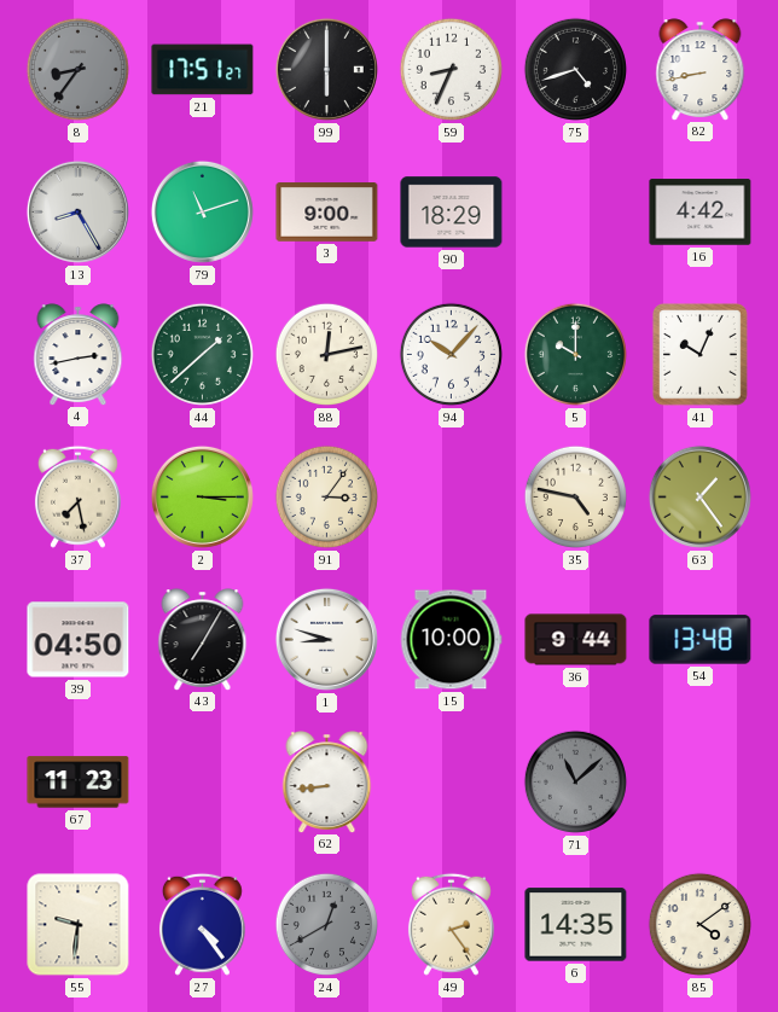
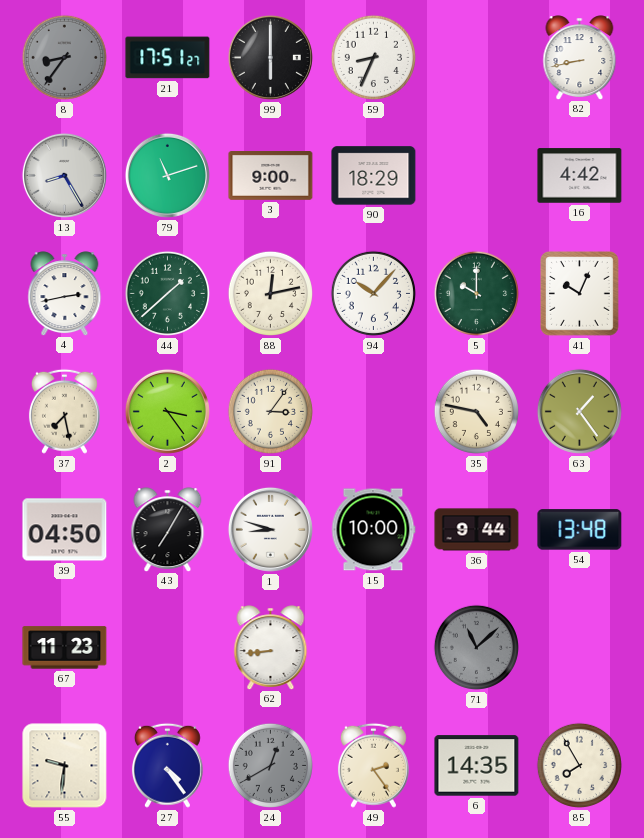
75: 4:42 -> none (575, 69)
2: 3:15 -> 3:24 (167, 411)
85: 4:09 -> 7:55 (579, 765)
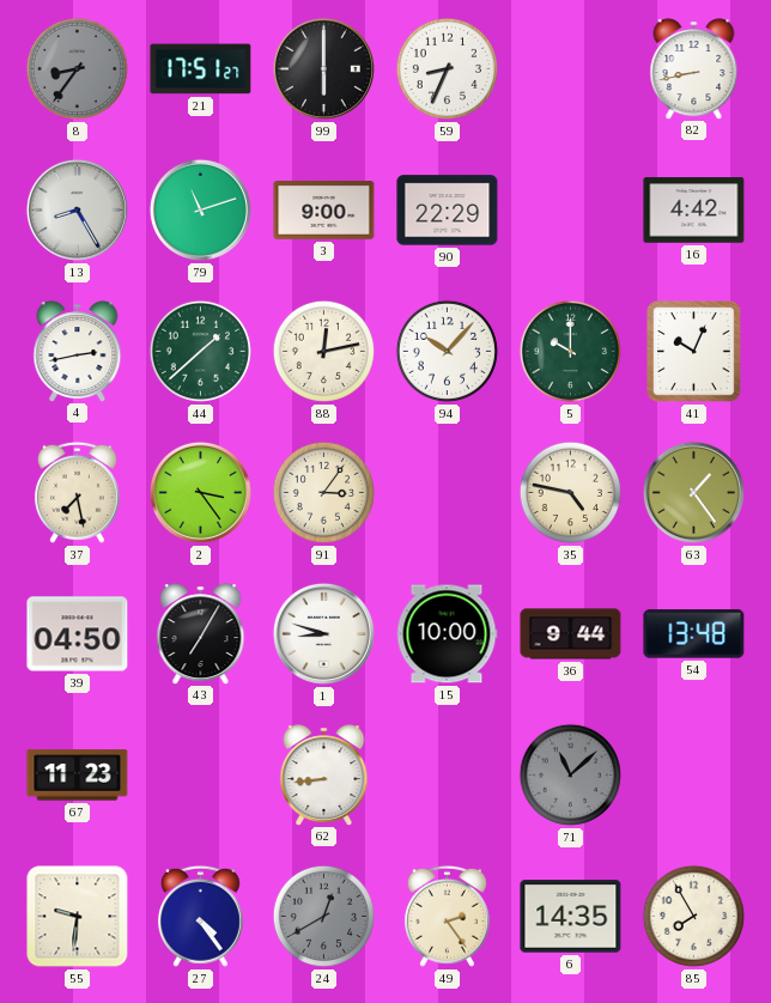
90: 18:29 -> 22:29 (448, 211)
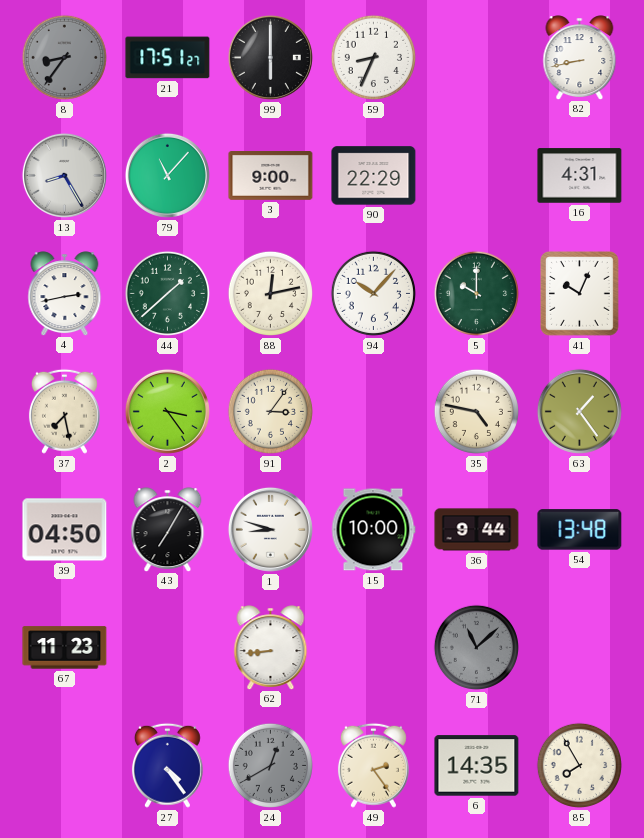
79: 11:12 -> 11:07 (167, 175)
16: 4:42 -> 4:31 (580, 176)
55: 9:31 -> none (78, 917)
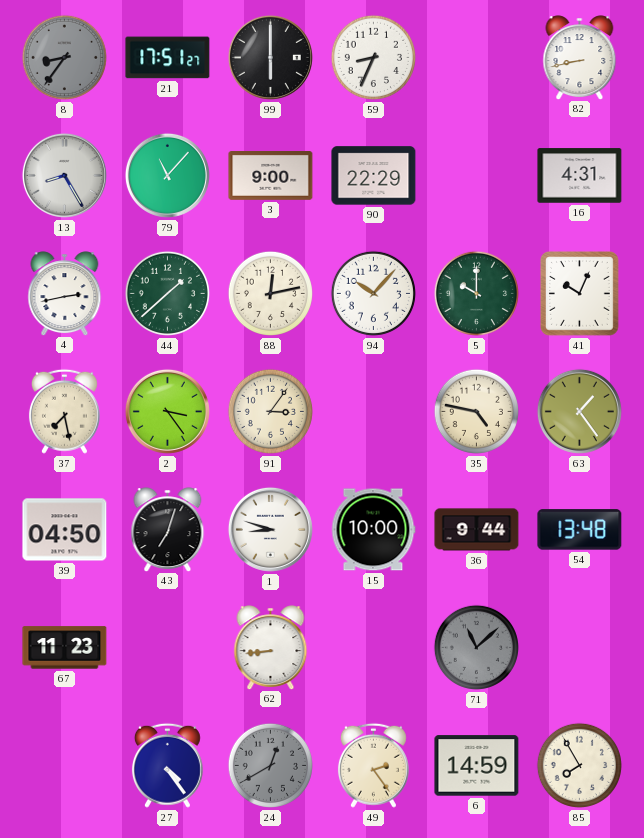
43: 7:05 -> 7:03 (168, 529)
6: 14:35 -> 14:59 (477, 766)
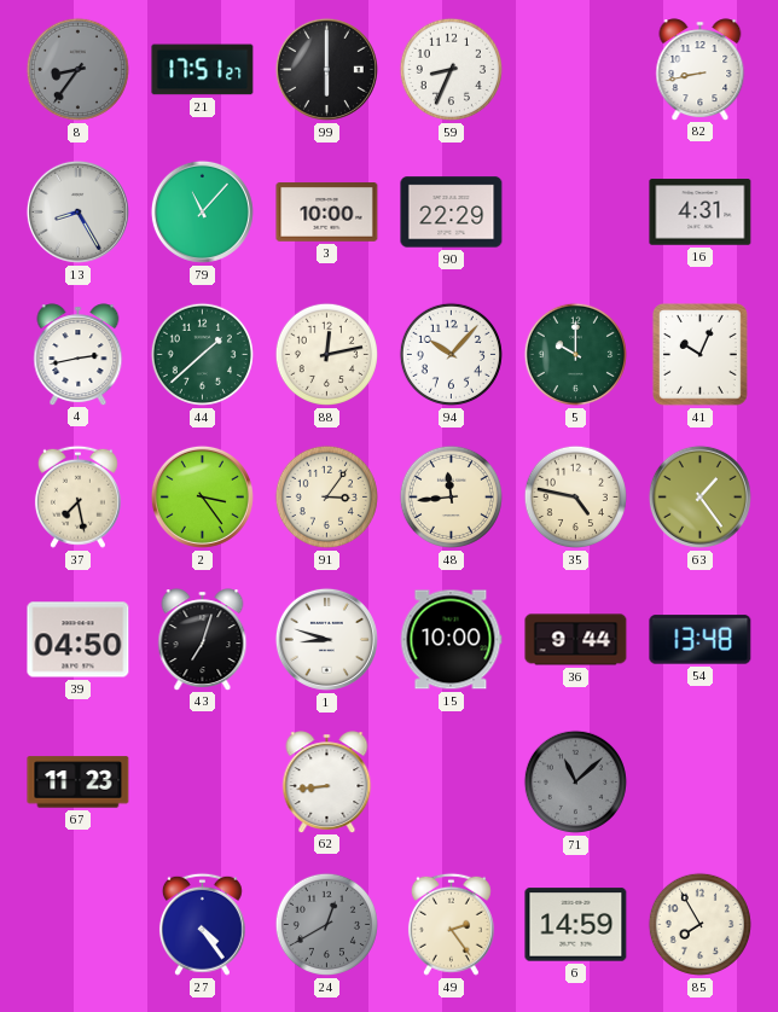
3: 9:00 -> 10:00 (327, 213)
48: none -> 11:44 (451, 496)
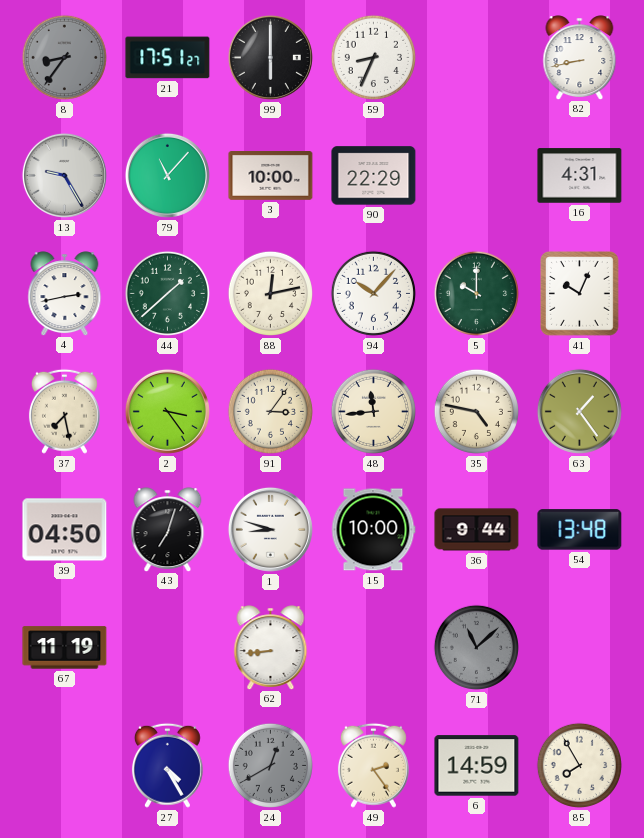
13: 8:25 -> 9:25 (64, 175)
67: 11:23 -> 11:19 (65, 648)
27: 4:24 -> 4:25 (167, 765)
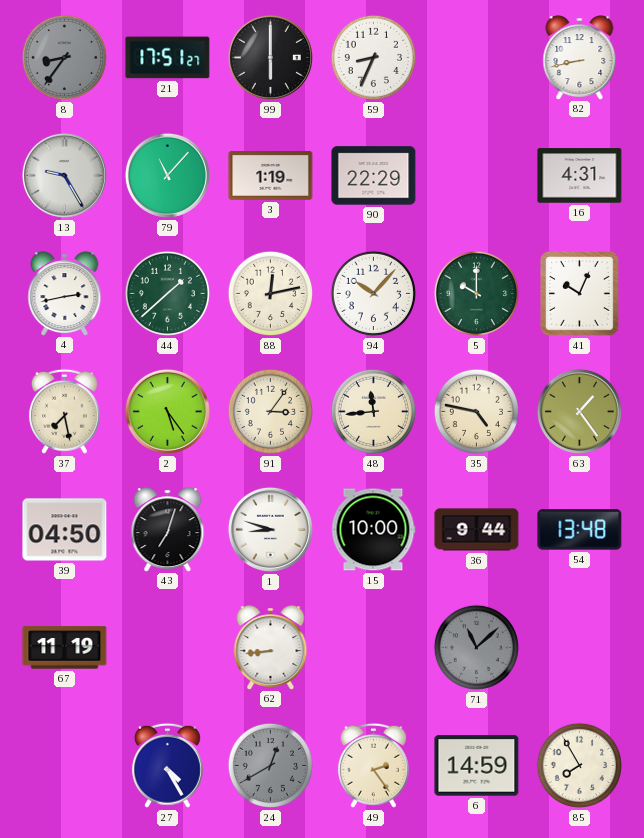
3: 10:00 -> 1:19 (271, 176)
2: 3:24 -> 5:24 (167, 411)
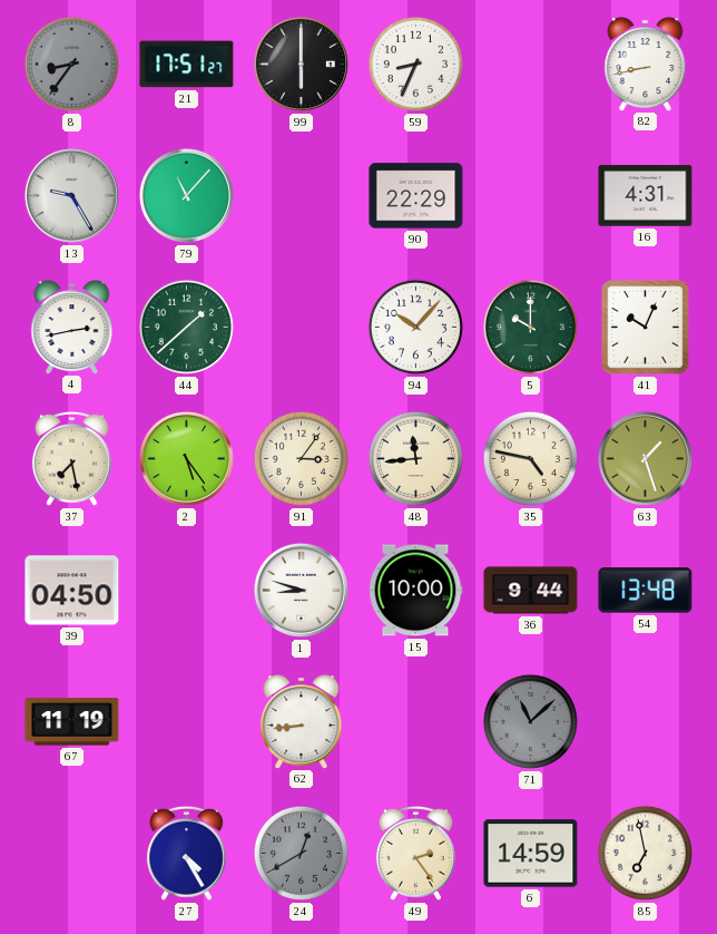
3: 1:19 -> none (271, 176)
88: 12:13 -> none (270, 293)
63: 1:24 -> 1:27 (645, 458)
43: 7:03 -> none (168, 529)
85: 7:55 -> 6:58 (645, 853)
